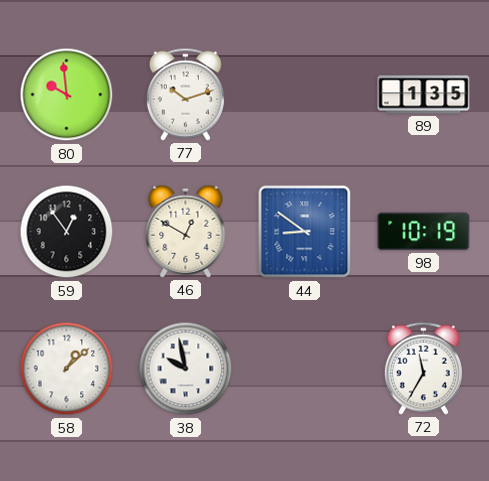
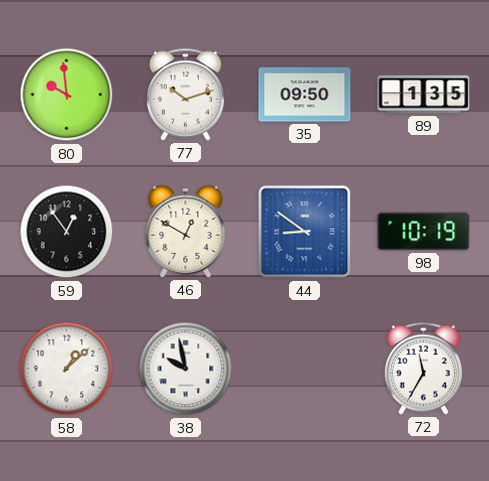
35: none -> 09:50 (305, 95)
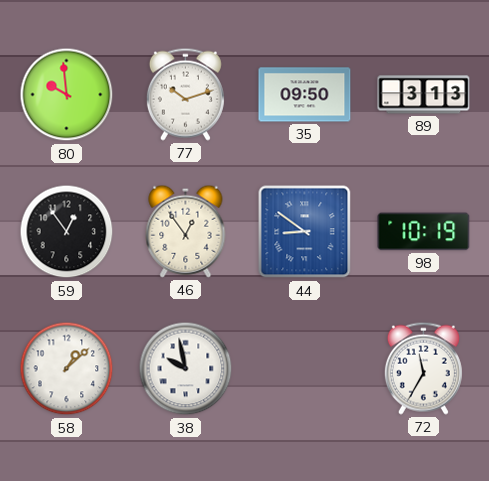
89: 1:35 -> 3:13 (424, 95)
46: 12:50 -> 12:54 (186, 231)
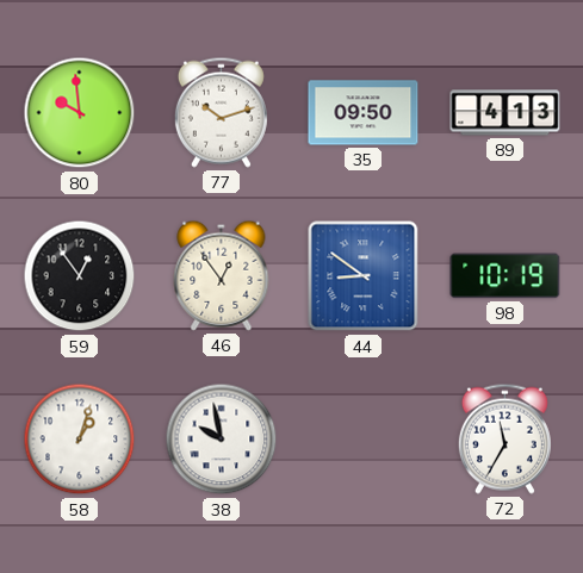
89: 3:13 -> 4:13 (506, 113)
58: 1:08 -> 1:03 (80, 440)
